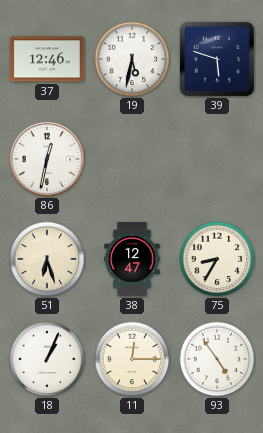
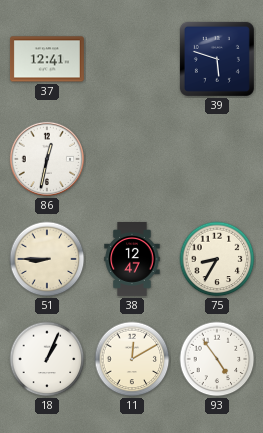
37: 12:46 -> 12:41 (47, 59)
19: 5:32 -> none (132, 59)
51: 6:27 -> 8:45 (47, 259)
11: 12:15 -> 12:10 (132, 359)
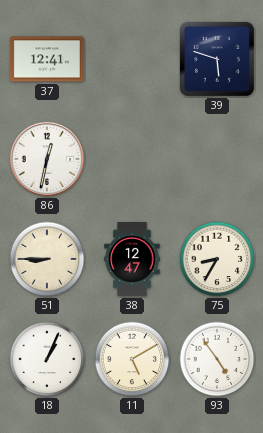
11: 12:10 -> 5:10 (132, 359)
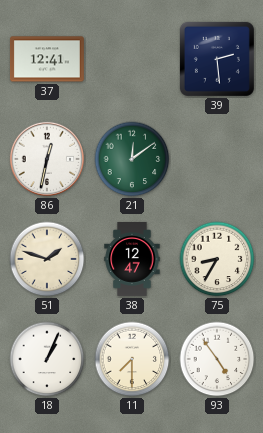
39: 5:48 -> 2:29 (217, 59)
21: none -> 12:09 (132, 159)
51: 8:45 -> 1:48 (47, 259)
11: 5:10 -> 7:30 (132, 359)
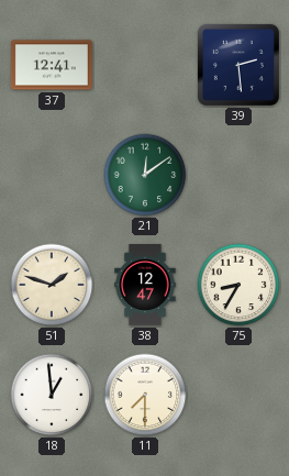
86: 12:32 -> none (47, 159)
18: 1:04 -> 12:59 (52, 395)
93: 4:54 -> none (217, 359)
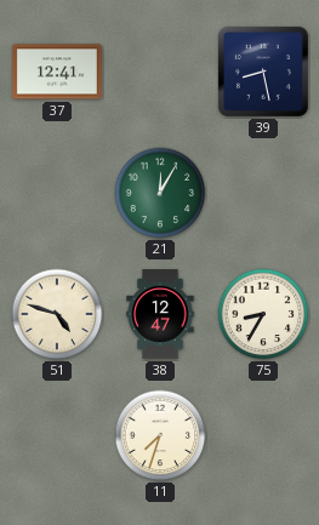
39: 2:29 -> 8:28 (263, 72)
21: 12:09 -> 12:05 (160, 193)
51: 1:48 -> 4:48 (57, 314)
18: 12:59 -> none (52, 395)
11: 7:30 -> 7:33 (160, 435)
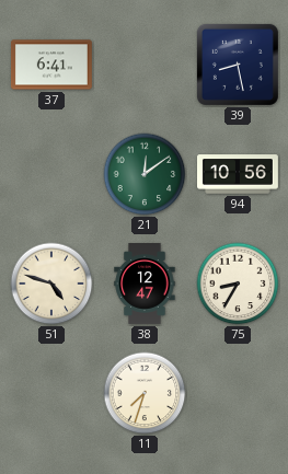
37: 12:41 -> 6:41 (51, 65)
21: 12:05 -> 12:09 (145, 174)
94: none -> 10:56 (239, 174)
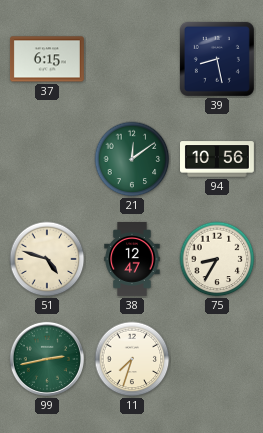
37: 6:41 -> 6:15 (47, 59)
99: none -> 2:43 (47, 359)
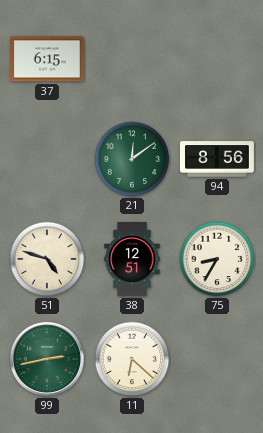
39: 8:28 -> none (217, 59)
94: 10:56 -> 8:56 (218, 159)
38: 12:47 -> 12:51 (132, 260)
11: 7:33 -> 6:22 (132, 359)
